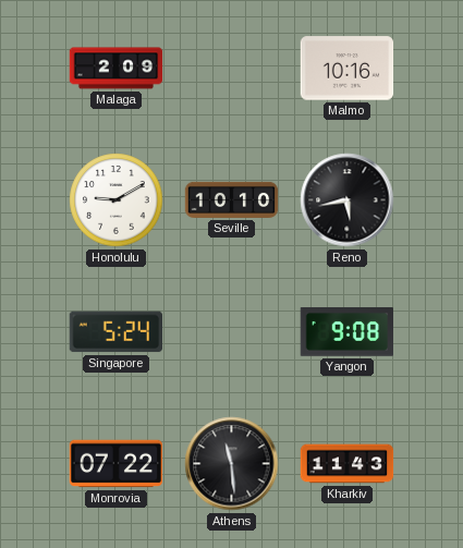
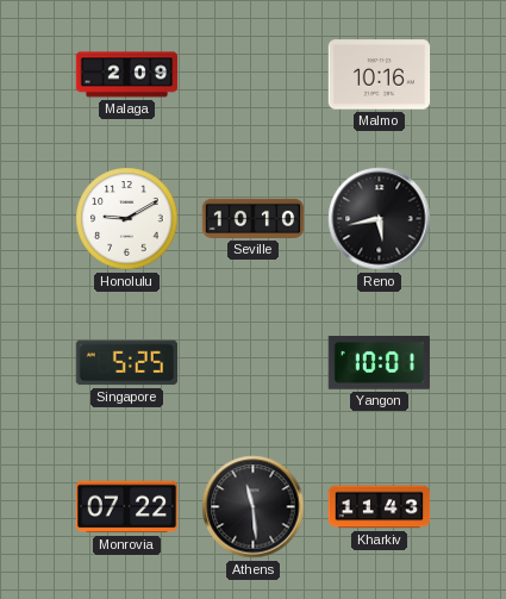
Singapore: 5:24 -> 5:25 (126, 363)
Yangon: 9:08 -> 10:01 (379, 363)
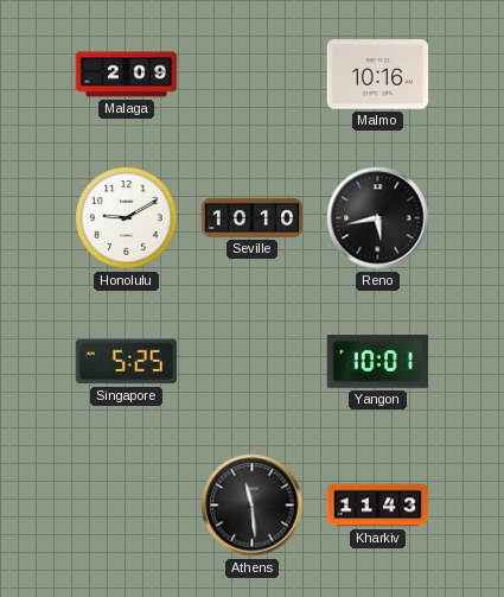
Monrovia: 07:22 -> none (127, 507)
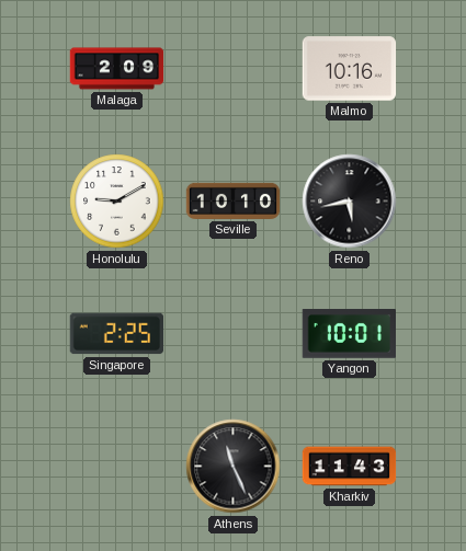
Singapore: 5:25 -> 2:25 (116, 334)
Athens: 11:29 -> 11:26 (234, 467)
